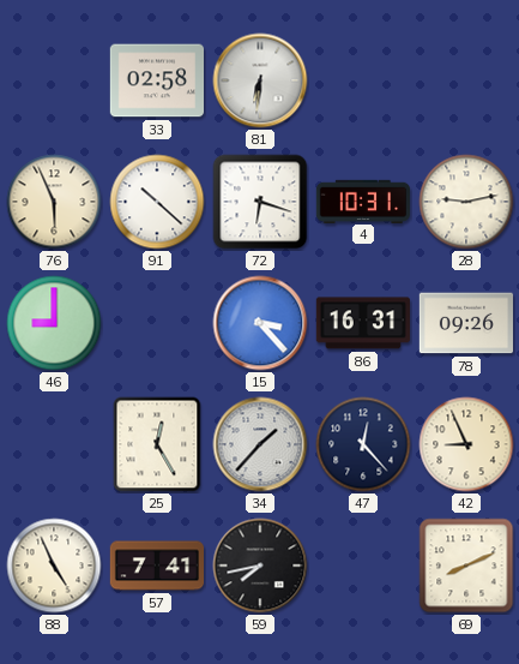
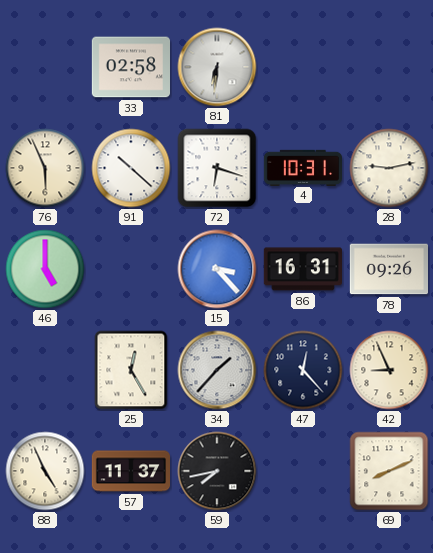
46: 9:00 -> 5:00 (45, 269)
57: 7:41 -> 11:37 (131, 471)
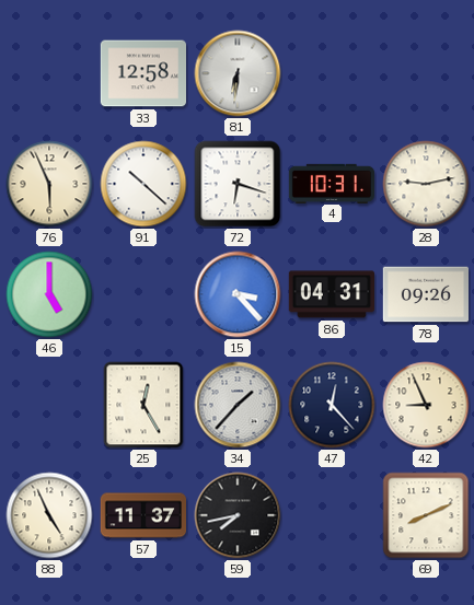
33: 02:58 -> 12:58 (142, 73)
86: 16:31 -> 04:31 (331, 294)
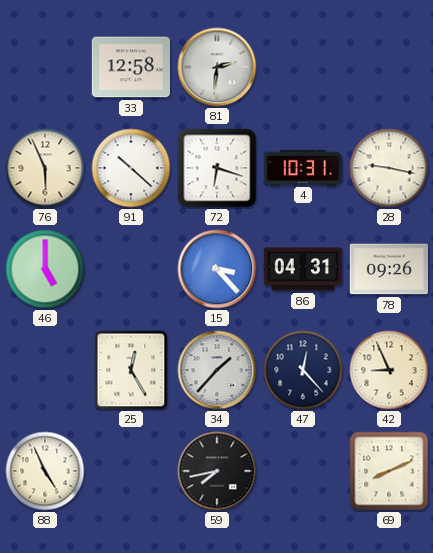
81: 6:31 -> 2:31 (217, 67)
28: 9:13 -> 9:17 (389, 168)
57: 11:37 -> none (143, 515)
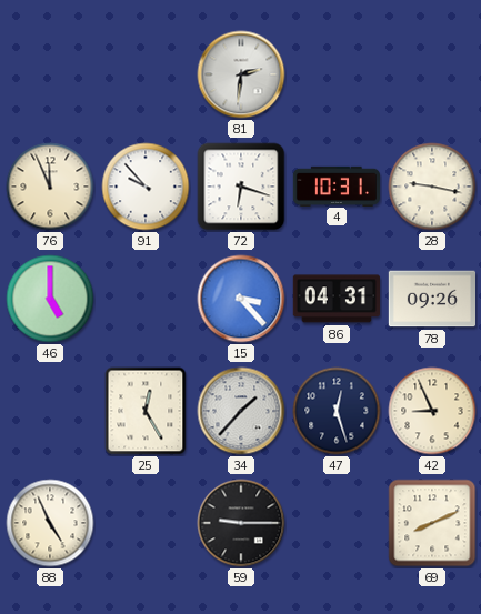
33: 12:58 -> none (130, 67)
76: 5:56 -> 11:56 (50, 187)
91: 10:22 -> 9:53 (146, 187)
47: 12:23 -> 12:27 (337, 411)
59: 7:43 -> 9:15 (241, 523)
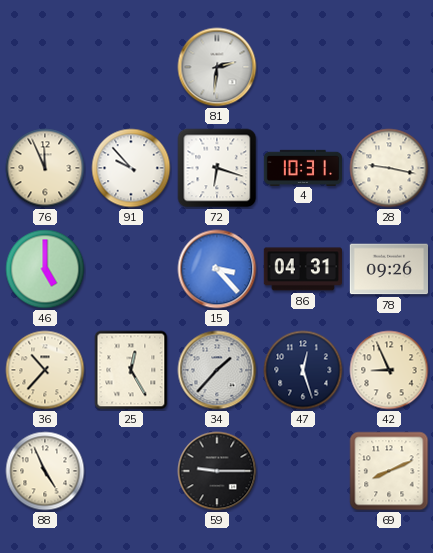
36: none -> 10:37 (45, 370)
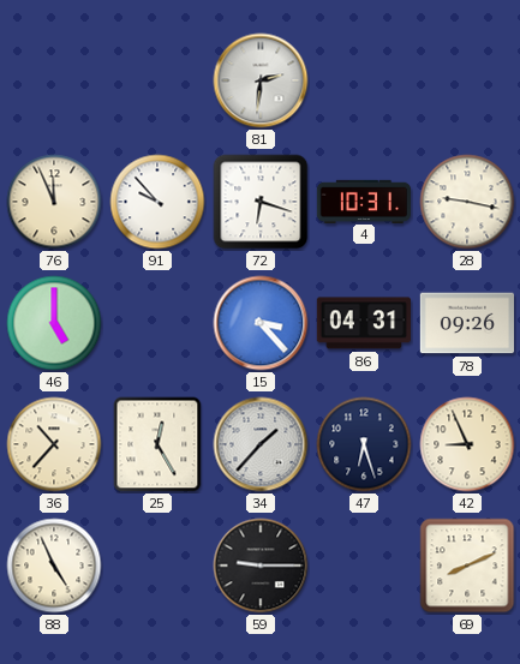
47: 12:27 -> 6:27 (364, 444)
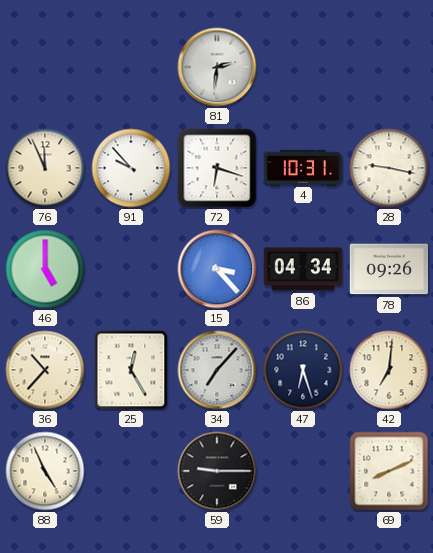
86: 04:31 -> 04:34 (302, 269)
34: 1:37 -> 7:07 (217, 370)
42: 8:56 -> 7:01 (389, 370)
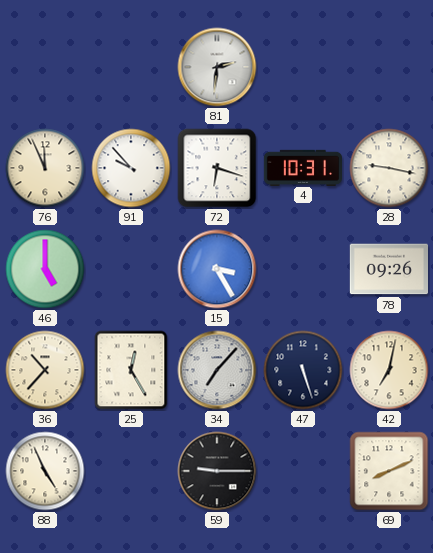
15: 3:23 -> 3:25 (217, 269)
86: 04:34 -> none (302, 269)
47: 6:27 -> 5:27 (303, 370)
42: 7:01 -> 7:02 (389, 370)
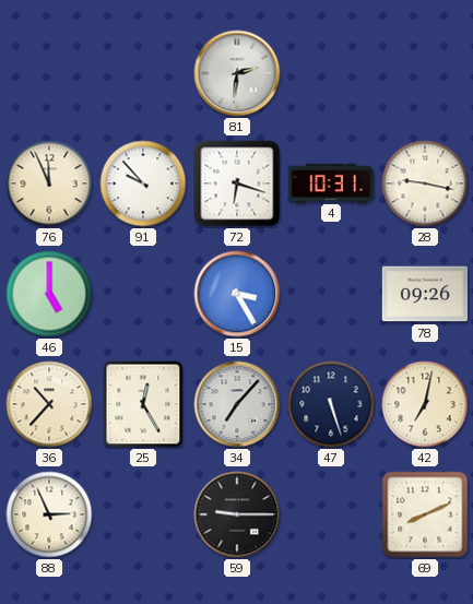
88: 4:56 -> 2:56 (49, 514)
